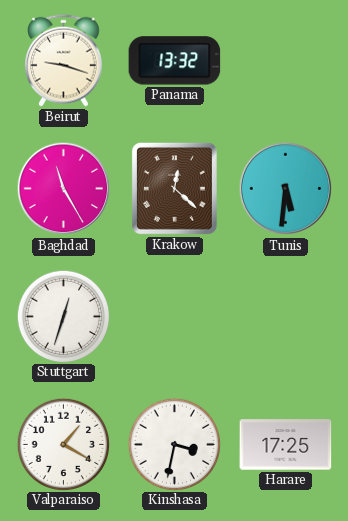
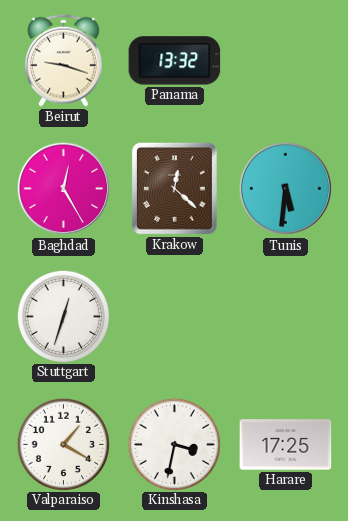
Baghdad: 11:25 -> 12:25 (64, 189)
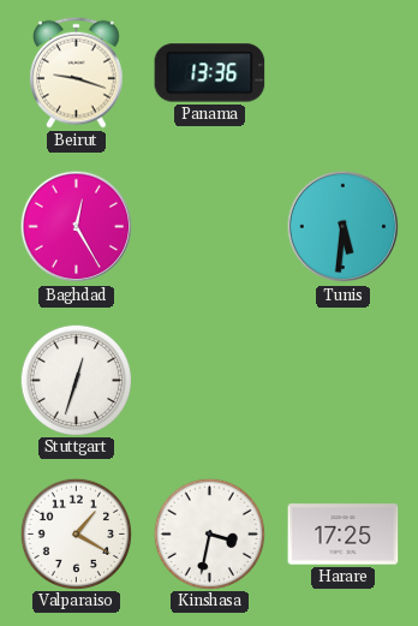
Panama: 13:32 -> 13:36 (210, 73)
Krakow: 12:22 -> none (174, 188)
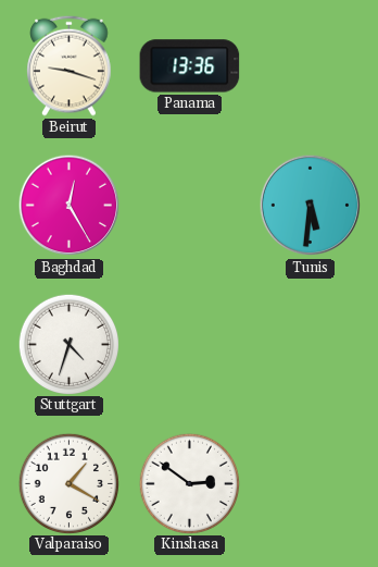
Stuttgart: 12:33 -> 4:33 (68, 344)
Kinshasa: 3:32 -> 2:51 (189, 483)
Harare: 17:25 -> none (344, 535)
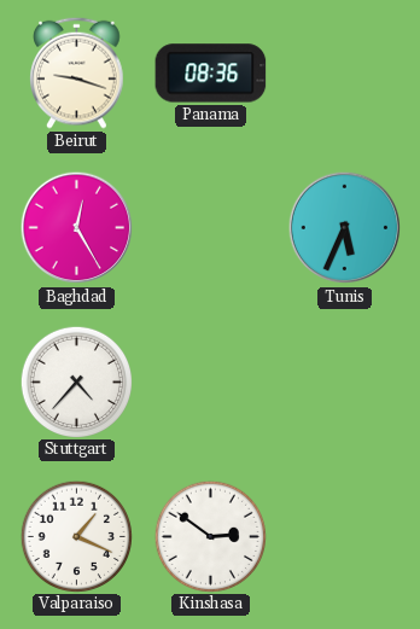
Panama: 13:36 -> 08:36 (211, 74)
Tunis: 5:31 -> 5:34 (345, 228)
Stuttgart: 4:33 -> 4:37 (76, 382)
Valparaiso: 1:20 -> 1:19 (76, 536)
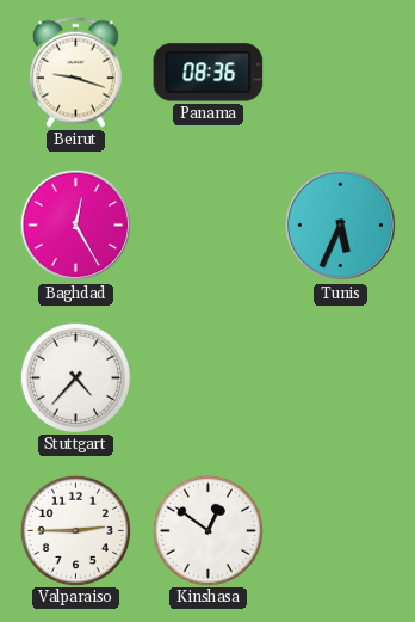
Valparaiso: 1:19 -> 2:45 (75, 530)
Kinshasa: 2:51 -> 12:51 (207, 530)
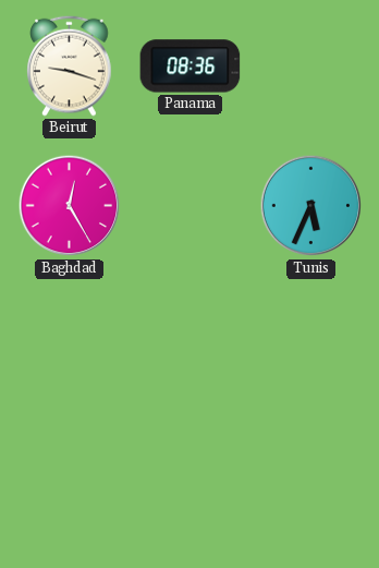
Stuttgart: 4:37 -> none (75, 377)
Valparaiso: 2:45 -> none (75, 530)
Kinshasa: 12:51 -> none (207, 530)
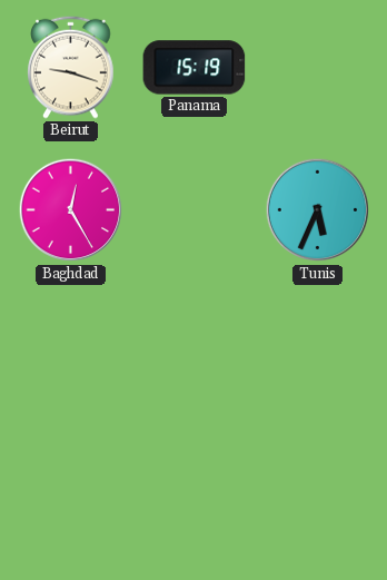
Panama: 08:36 -> 15:19 (195, 68)
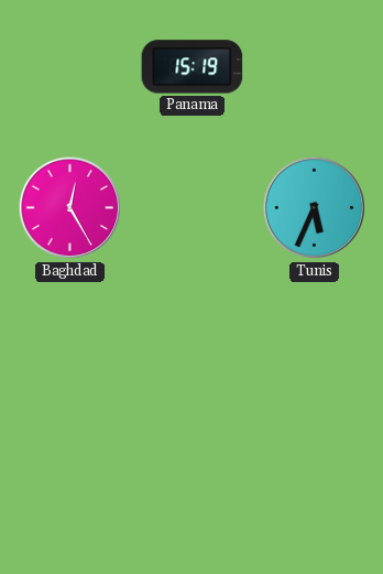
Beirut: 9:18 -> none (71, 67)
